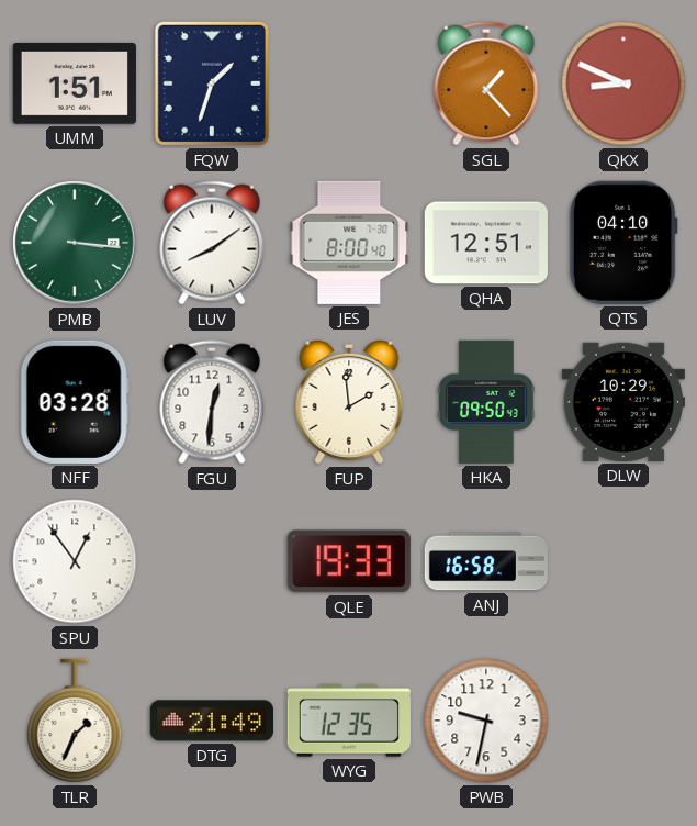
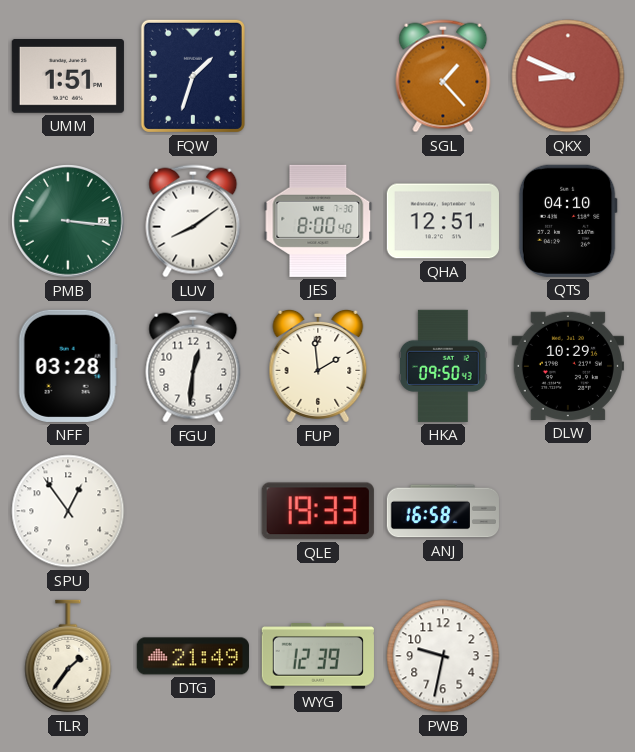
TLR: 1:34 -> 1:36 (68, 656)
WYG: 12:35 -> 12:39 (318, 656)
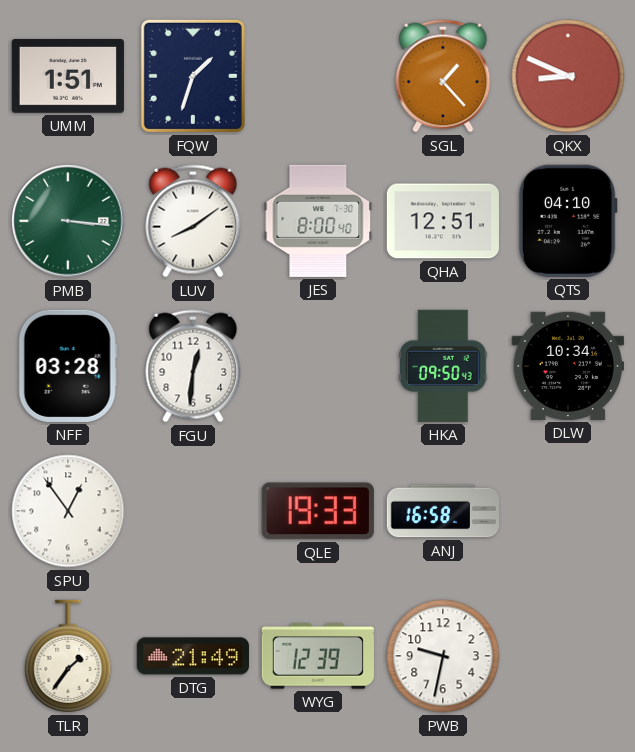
FUP: 1:59 -> none (318, 366)
DLW: 10:29 -> 10:34 (568, 366)
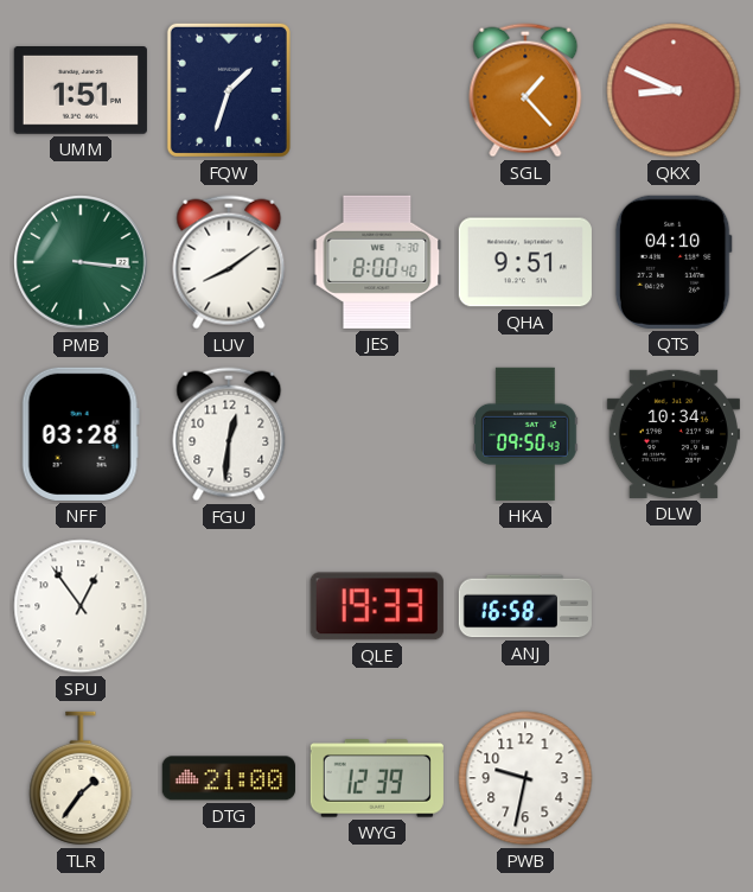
QHA: 12:51 -> 9:51 (525, 262)
DTG: 21:49 -> 21:00 (229, 778)
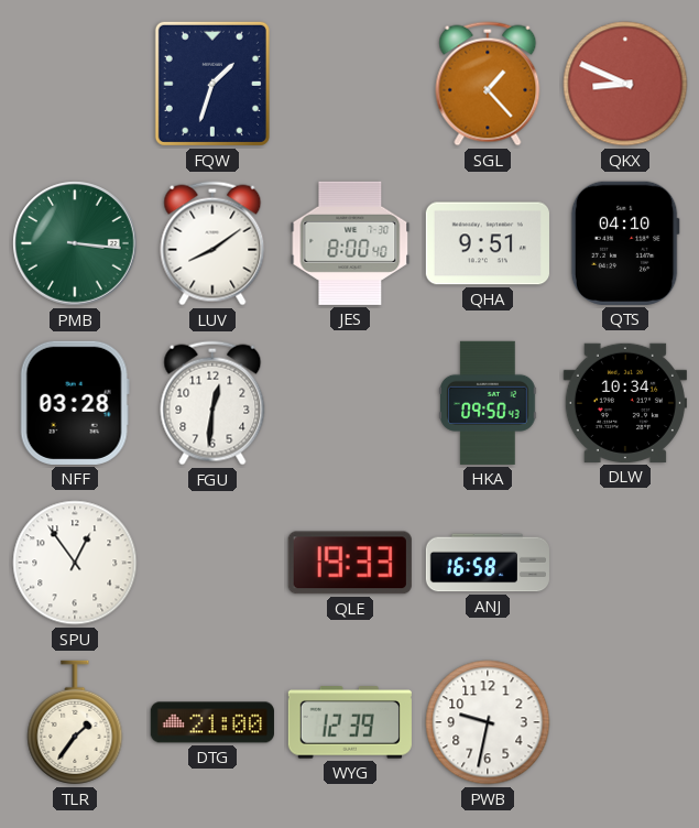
UMM: 1:51 -> none (81, 91)
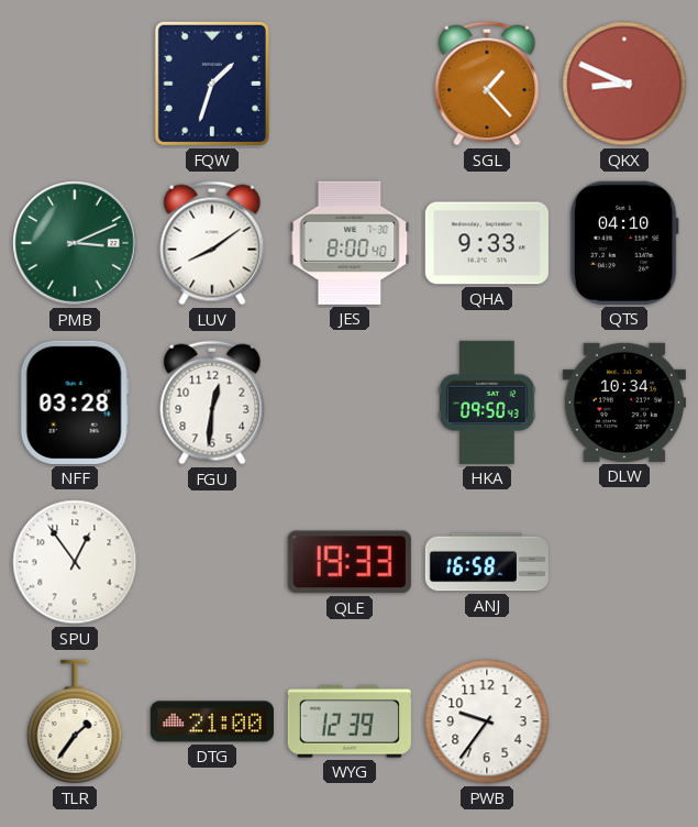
PMB: 3:16 -> 3:11 (75, 243)
QHA: 9:51 -> 9:33 (487, 243)
PWB: 9:32 -> 9:36 (487, 721)
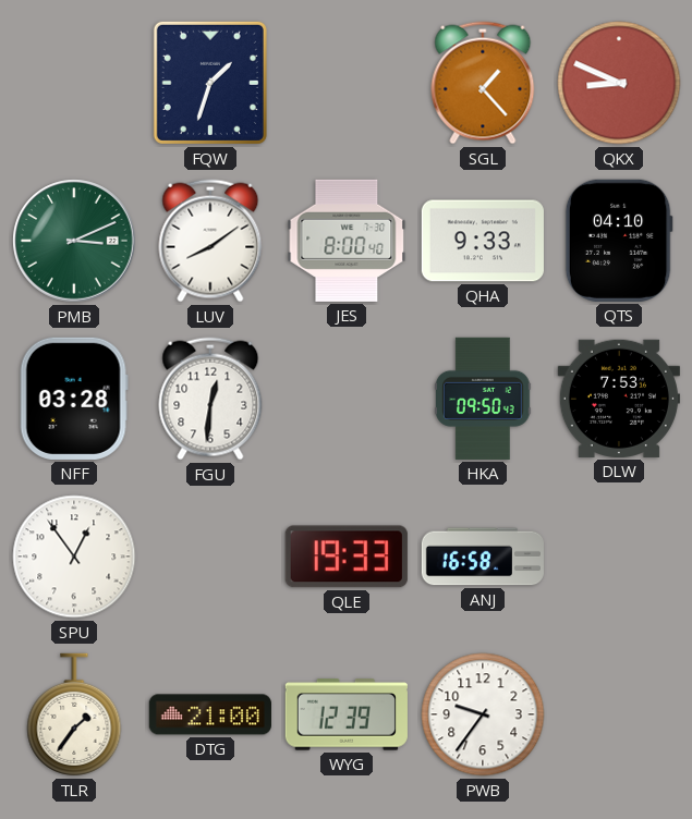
DLW: 10:34 -> 7:53 (619, 399)
